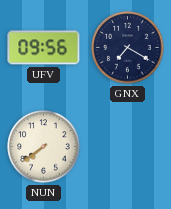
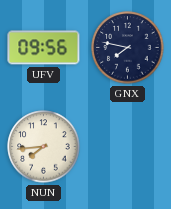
GNX: 7:20 -> 7:47 (128, 48)
NUN: 7:39 -> 7:44 (44, 147)
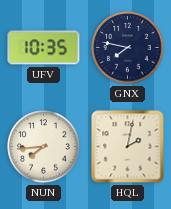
UFV: 09:56 -> 10:35 (44, 48)
HQL: none -> 2:02 (128, 147)
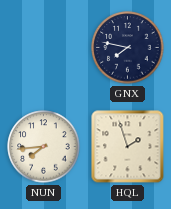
UFV: 10:35 -> none (44, 48)
HQL: 2:02 -> 1:57 (128, 147)
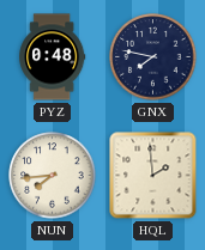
PYZ: none -> 0:48 (53, 57)
HQL: 1:57 -> 1:59 (153, 176)
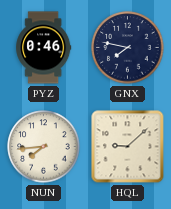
PYZ: 0:48 -> 0:46 (44, 48)
HQL: 1:59 -> 9:08 (128, 147)
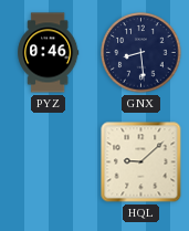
GNX: 7:47 -> 8:29 (141, 53)
NUN: 7:44 -> none (44, 147)
